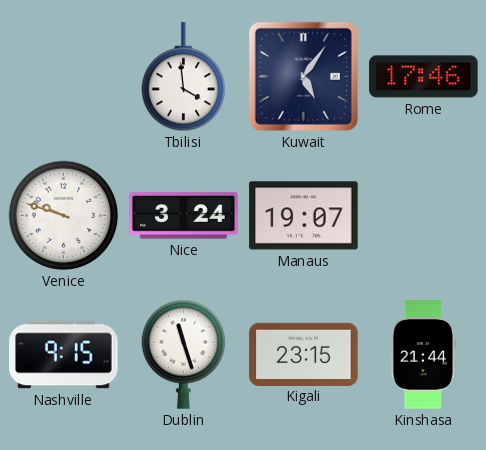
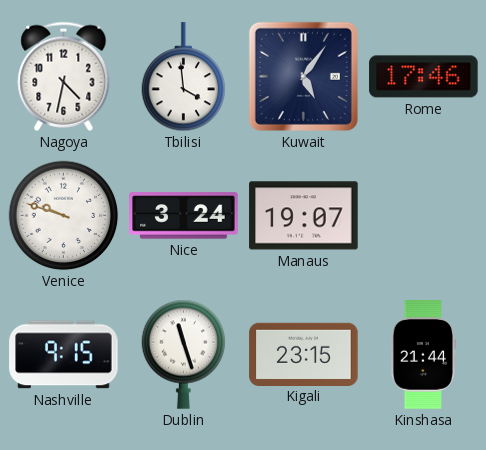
Nagoya: none -> 4:32 (64, 76)
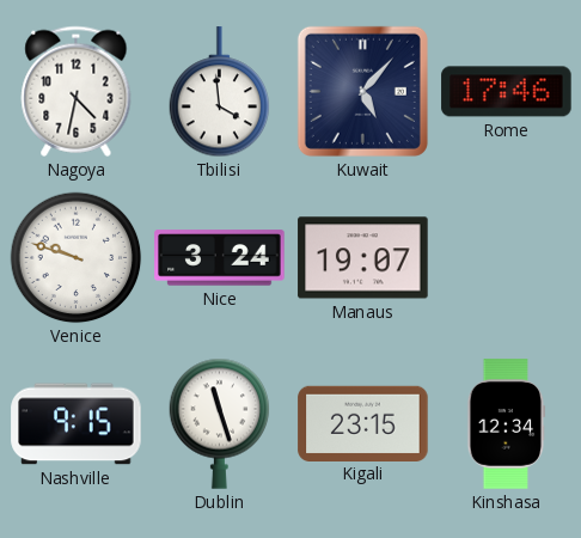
Kuwait: 5:06 -> 5:07 (362, 91)
Kinshasa: 21:44 -> 12:34 (507, 424)
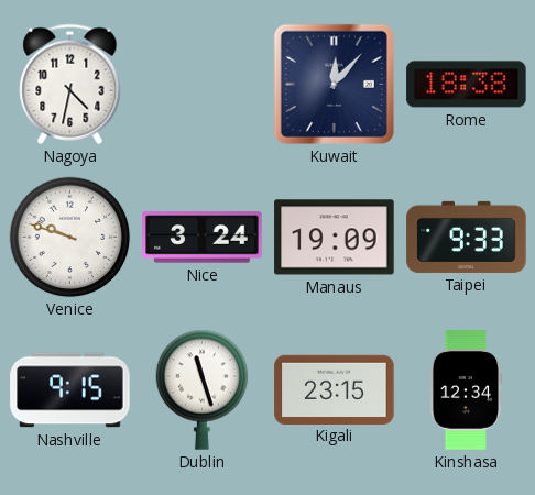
Tbilisi: 3:59 -> none (220, 92)
Kuwait: 5:07 -> 12:07 (334, 84)
Rome: 17:46 -> 18:38 (467, 85)
Manaus: 19:07 -> 19:09 (335, 238)
Taipei: none -> 9:33 (467, 237)
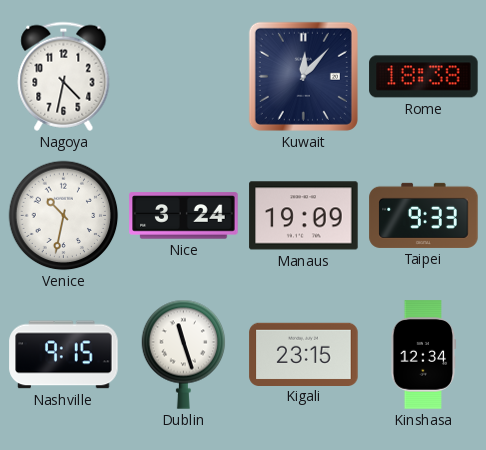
Venice: 9:48 -> 10:32 (64, 216)
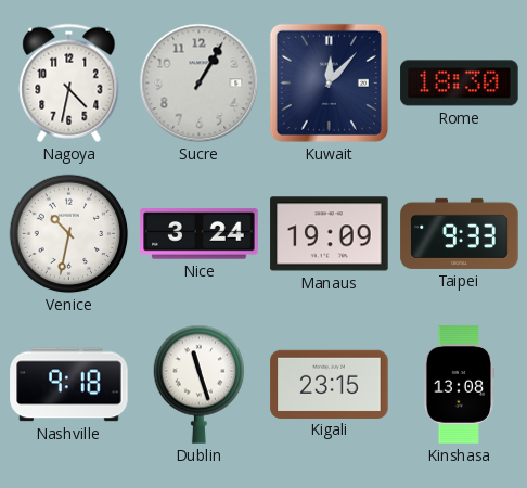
Sucre: none -> 1:05 (200, 84)
Rome: 18:38 -> 18:30 (460, 84)
Nashville: 9:15 -> 9:18 (69, 385)
Kinshasa: 12:34 -> 13:08 (460, 385)
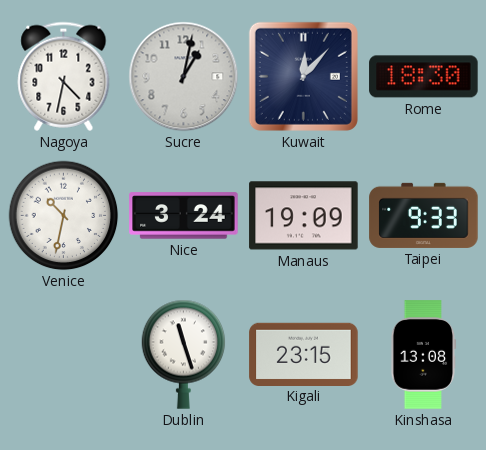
Sucre: 1:05 -> 1:02 (184, 77)
Nashville: 9:18 -> none (69, 385)
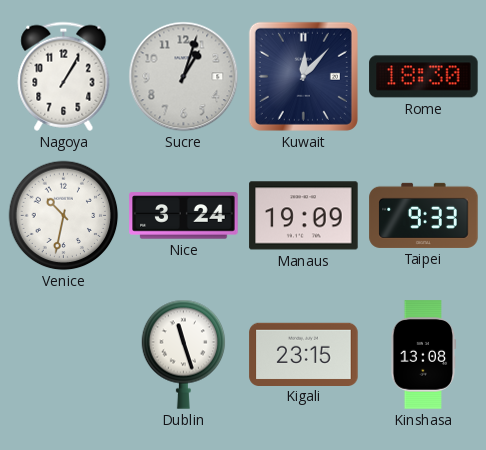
Nagoya: 4:32 -> 1:05 (64, 76)
Sucre: 1:02 -> 1:03 (184, 77)
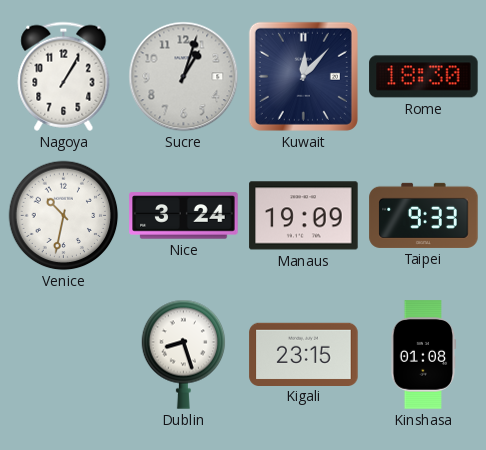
Dublin: 11:27 -> 8:27 (184, 354)
Kinshasa: 13:08 -> 01:08 (424, 355)
